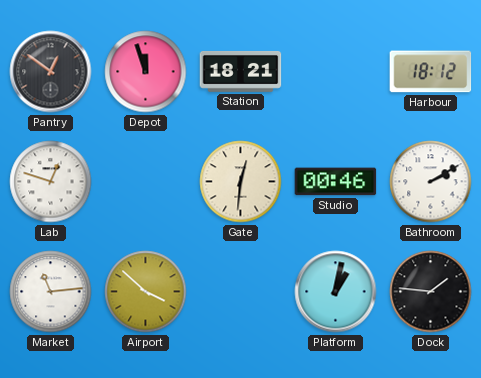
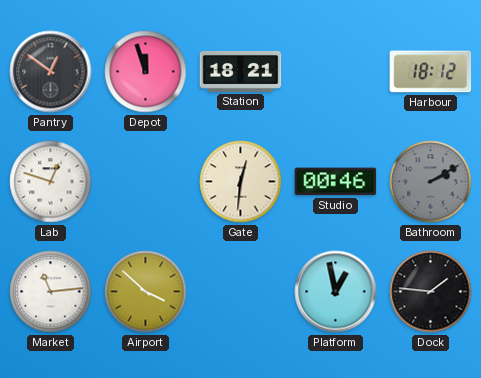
Bathroom dial: white -> grey (431, 182)
Platform: 1:02 -> 12:58 (336, 292)
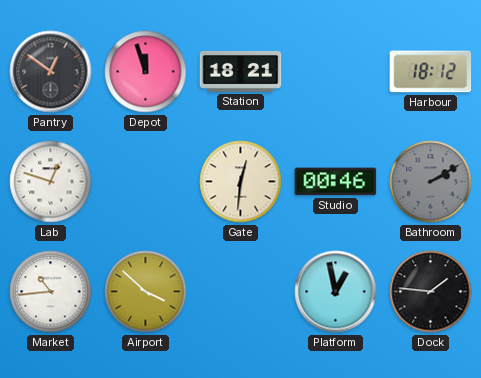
Market: 11:14 -> 10:44 (51, 292)
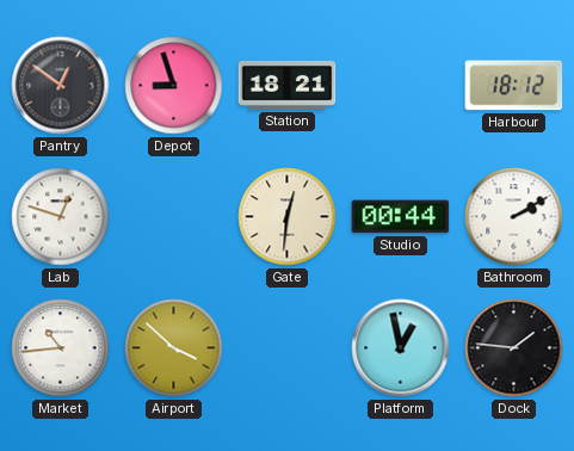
Depot: 11:57 -> 8:57 (174, 86)
Studio: 00:46 -> 00:44 (401, 217)
Bathroom dial: grey -> white (514, 217)
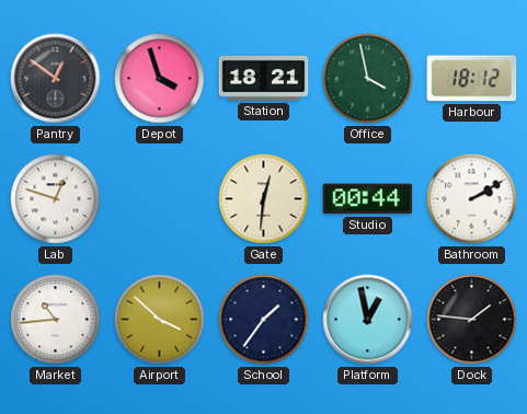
Depot: 8:57 -> 3:57 (160, 79)
Office: none -> 3:58 (368, 79)
School: none -> 1:36 (264, 320)
